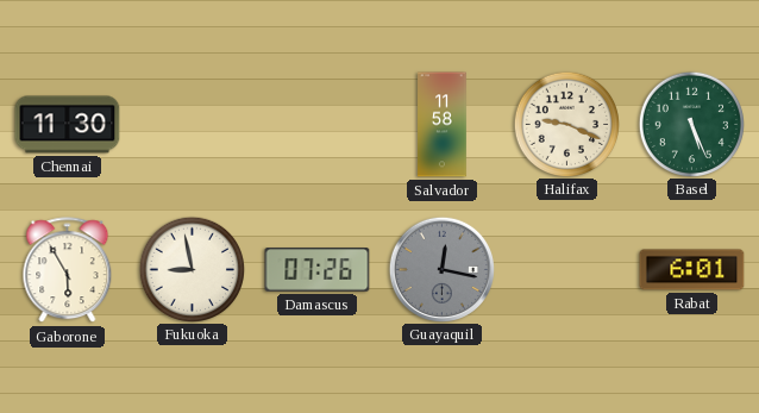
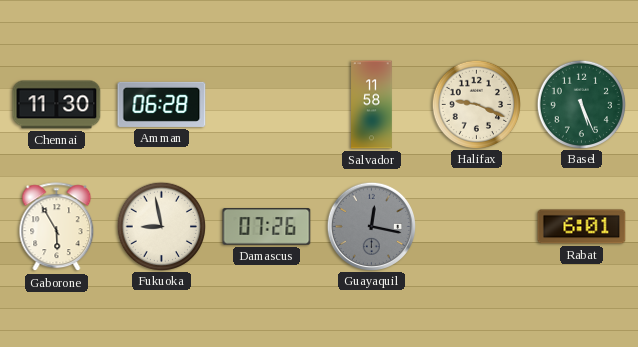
Amman: none -> 06:28 (162, 104)
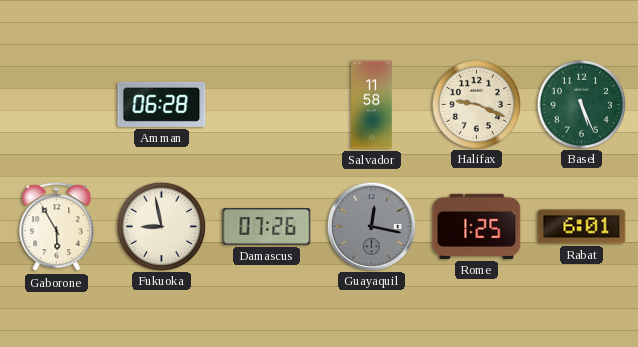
Chennai: 11:30 -> none (57, 105)
Rome: none -> 1:25 (477, 226)
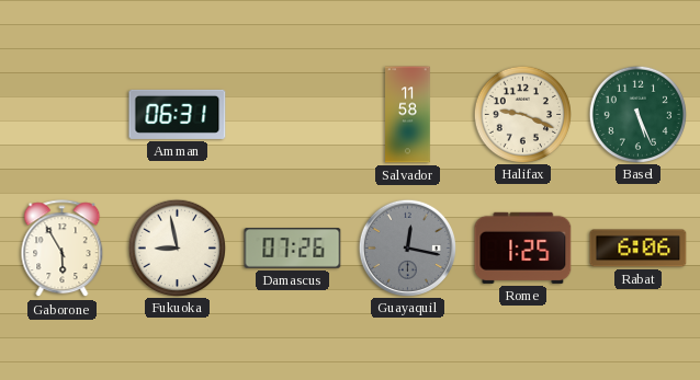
Amman: 06:28 -> 06:31 (178, 114)
Rabat: 6:01 -> 6:06 (639, 249)
